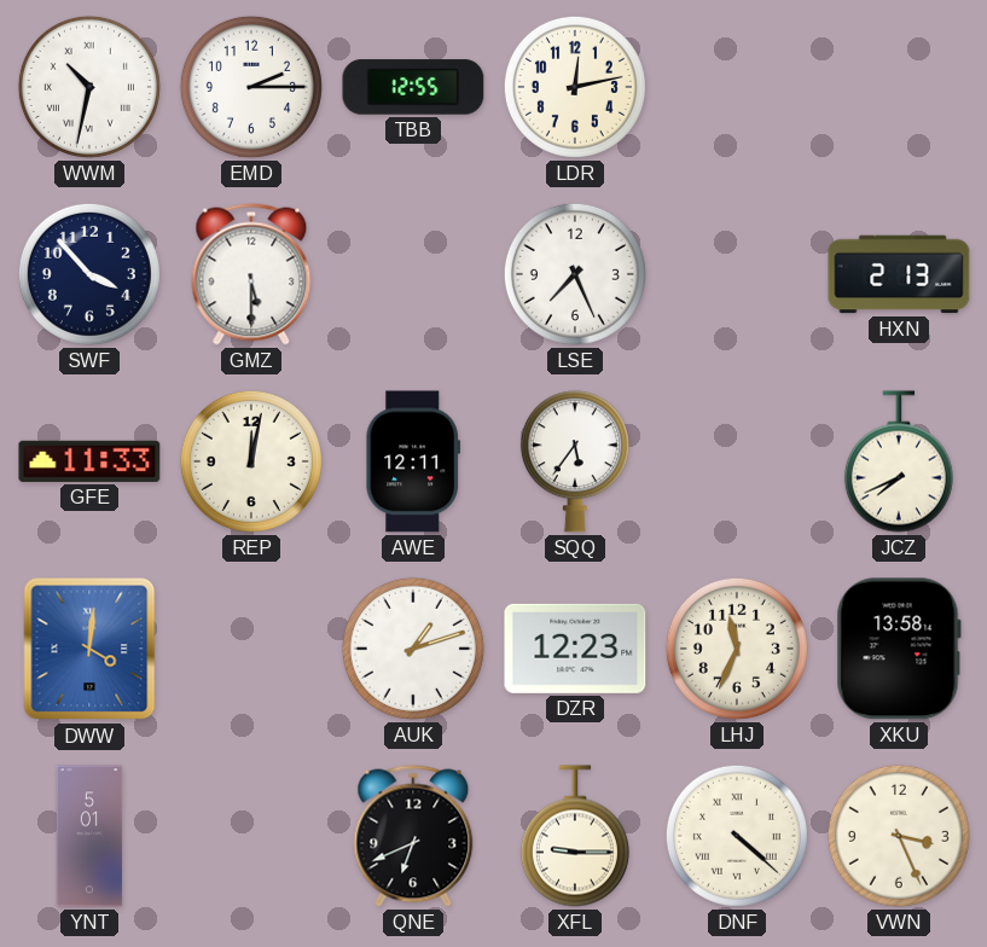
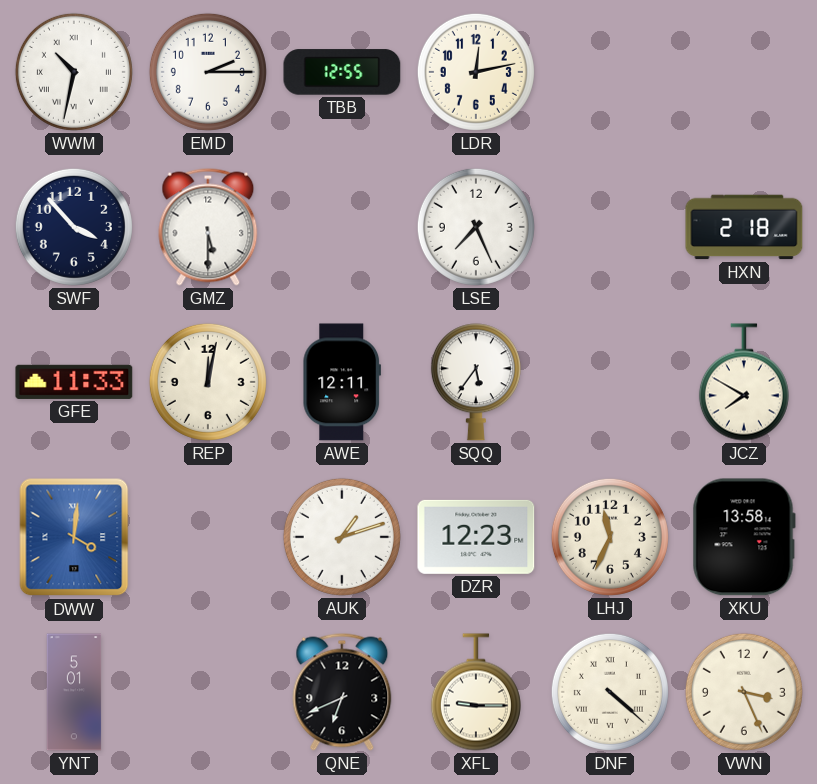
HXN: 2:13 -> 2:18 (744, 227)
JCZ: 7:41 -> 7:50 (744, 382)
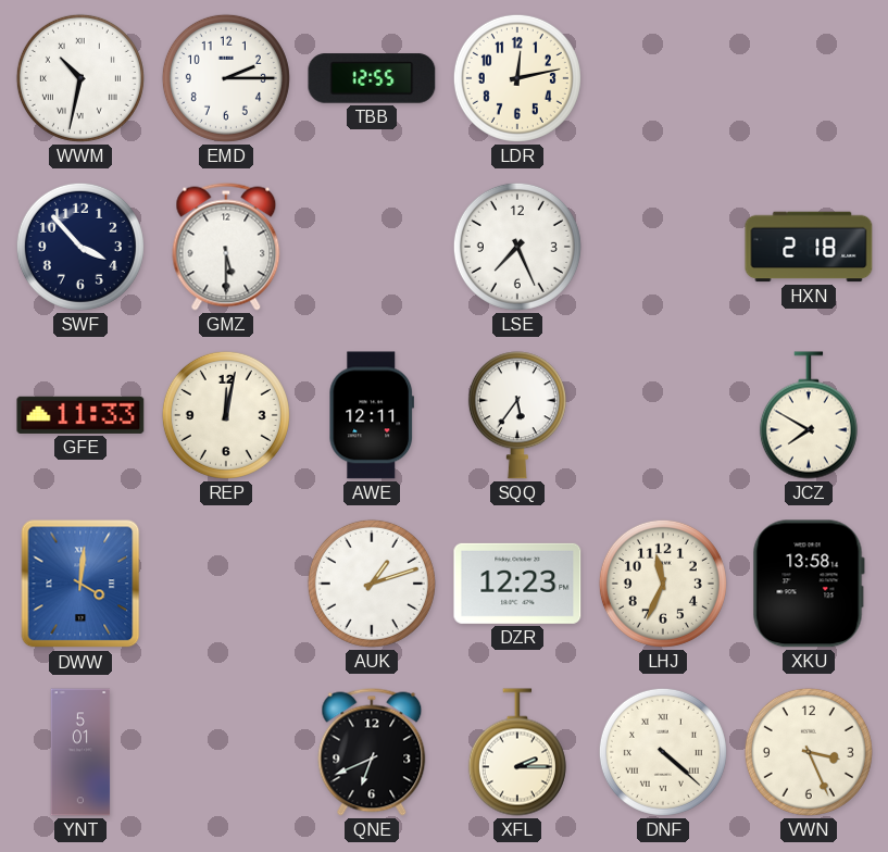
XFL: 9:15 -> 2:15 (517, 752)
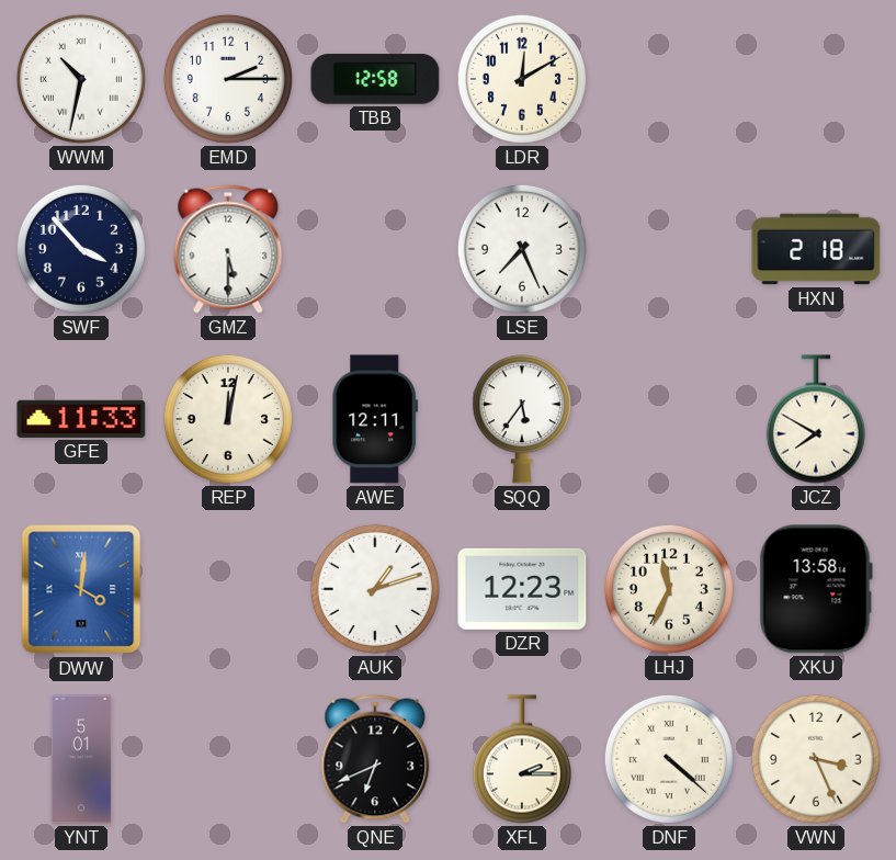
TBB: 12:55 -> 12:58 (375, 79)
LDR: 12:13 -> 12:10 (522, 79)
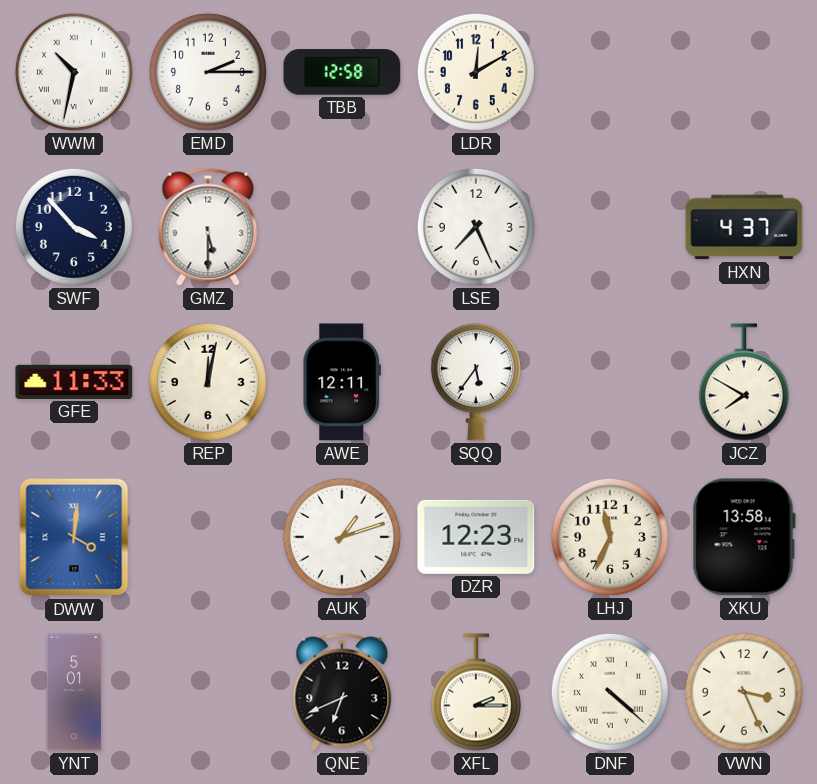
HXN: 2:18 -> 4:37 (744, 227)
